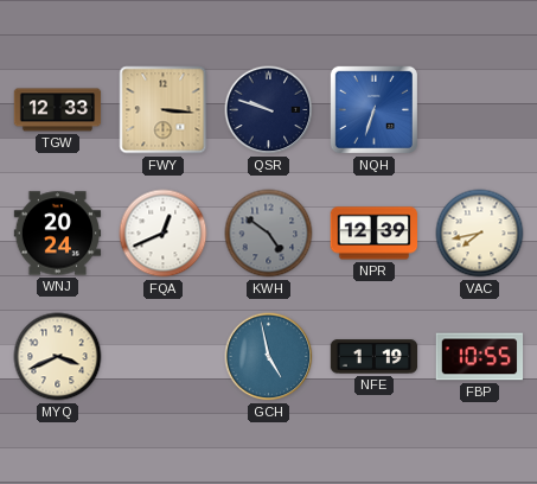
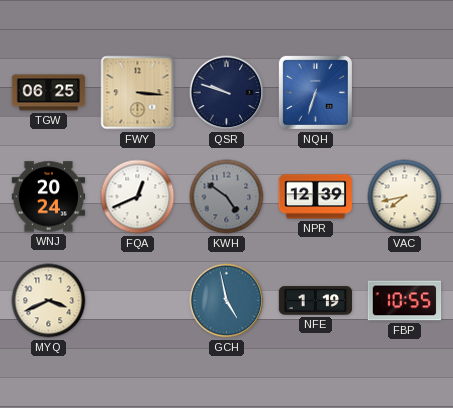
TGW: 12:33 -> 06:25 (49, 93)
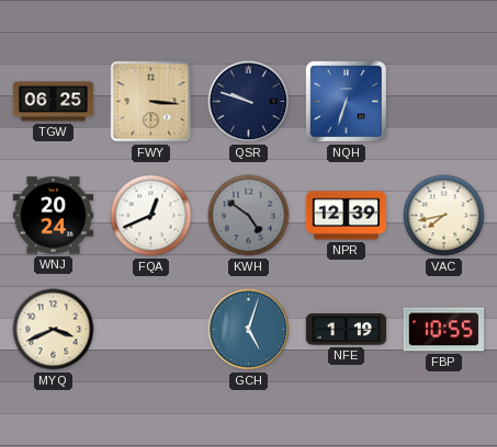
GCH: 4:58 -> 5:03 (249, 330)
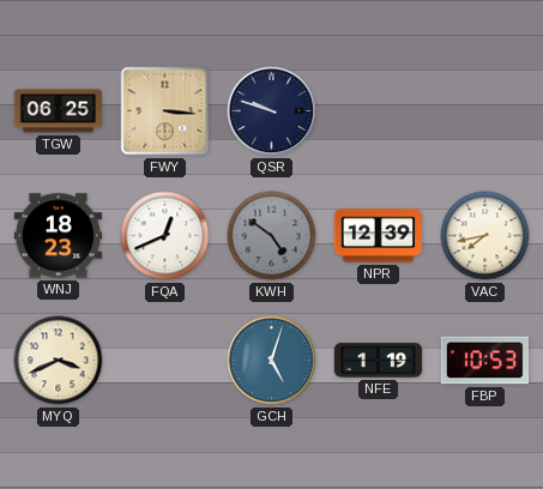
NQH: 6:33 -> none (346, 101)
WNJ: 20:24 -> 18:23 (59, 236)
FBP: 10:55 -> 10:53 (485, 361)
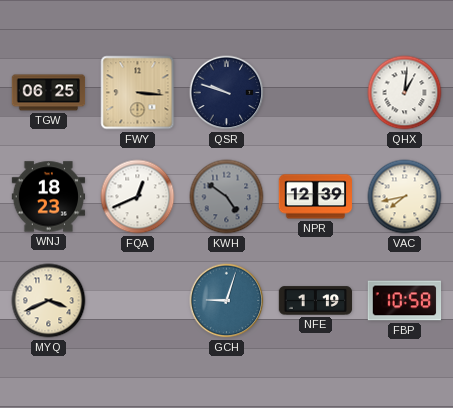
QHX: none -> 1:01 (405, 93)
GCH: 5:03 -> 9:03 (227, 301)
FBP: 10:53 -> 10:58 (405, 301)
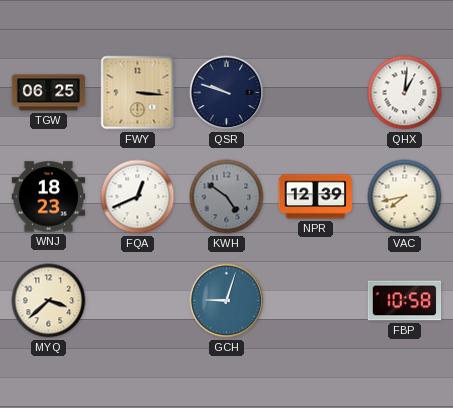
MYQ: 3:41 -> 3:38 (49, 301)
NFE: 1:19 -> none (316, 301)
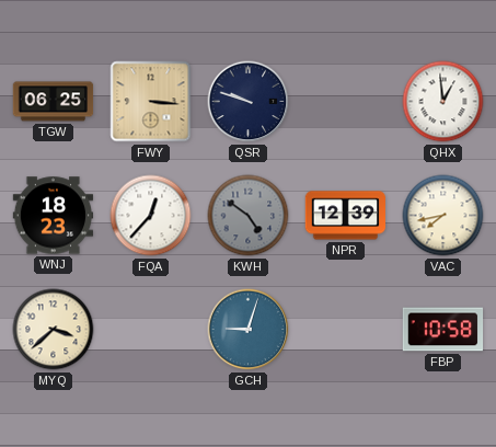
QHX: 1:01 -> 12:59 (443, 102)
FQA: 12:41 -> 12:37 (151, 216)
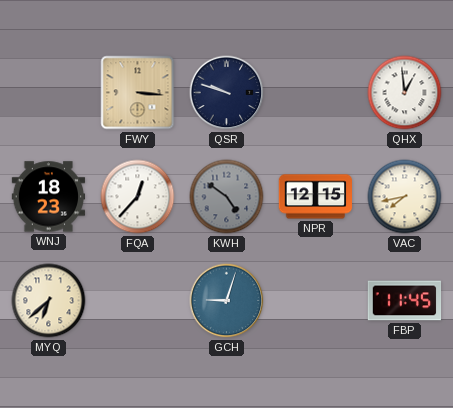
TGW: 06:25 -> none (54, 102)
NPR: 12:39 -> 12:15 (316, 197)
MYQ: 3:38 -> 6:38 (49, 301)
FBP: 10:58 -> 11:45 (405, 301)
